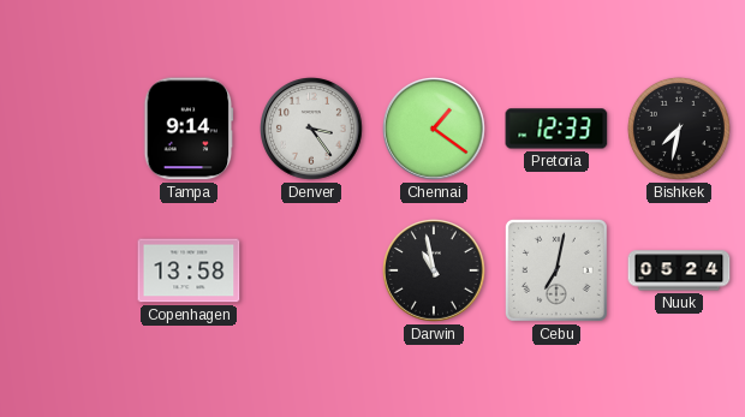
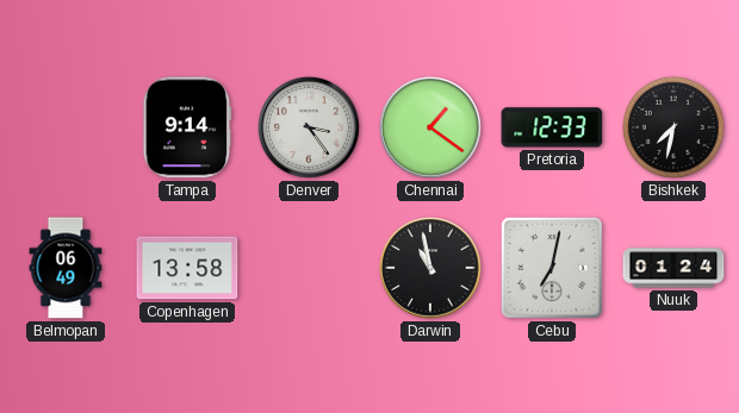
Belmopan: none -> 06:49 (66, 268)
Nuuk: 05:24 -> 01:24 (673, 268)
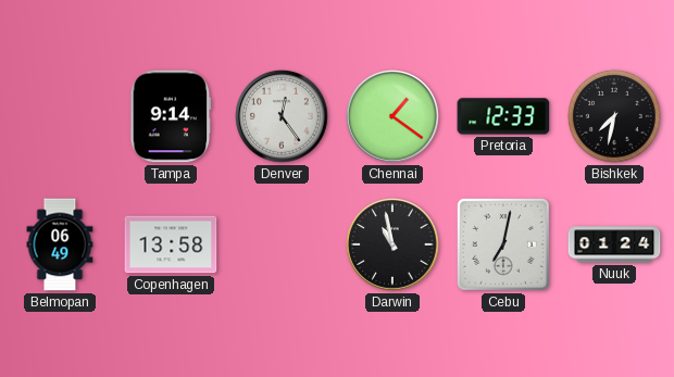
Denver: 3:24 -> 12:24 (283, 117)
